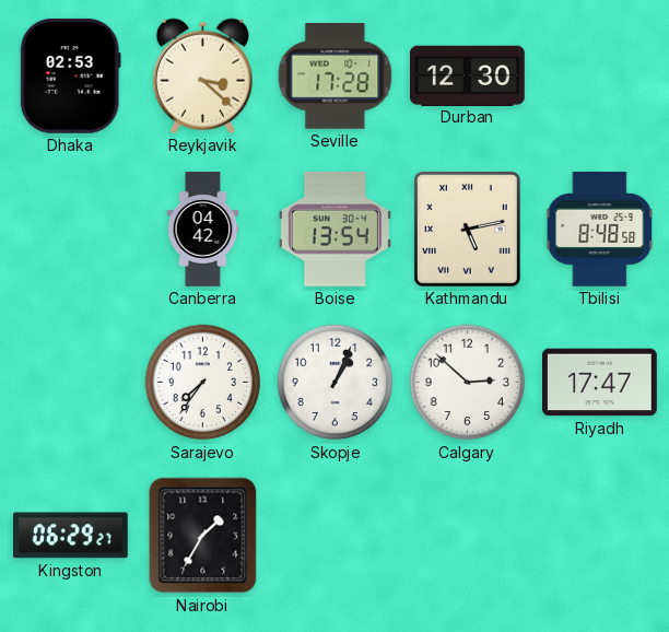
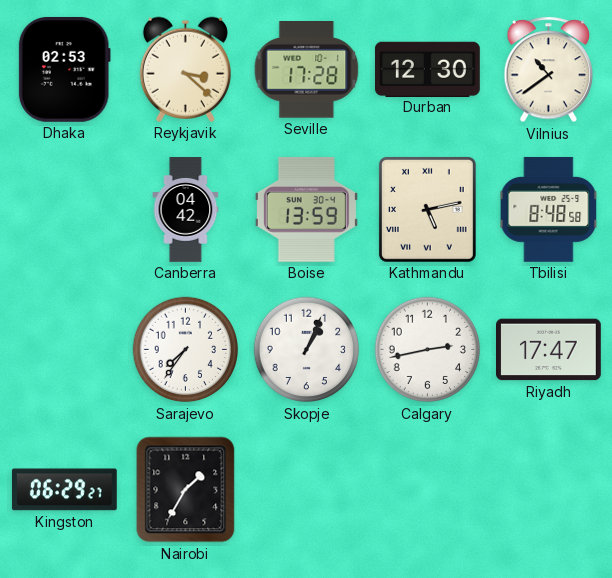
Vilnius: none -> 10:39 (549, 70)
Boise: 13:54 -> 13:59 (306, 209)
Calgary: 2:52 -> 2:43 (428, 350)
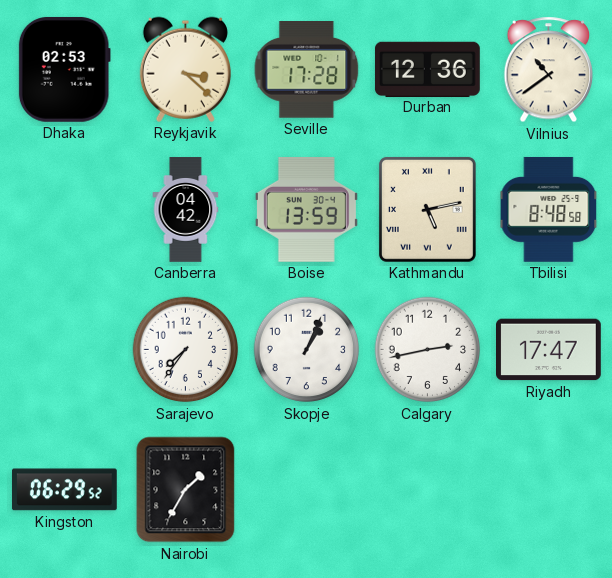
Durban: 12:30 -> 12:36 (427, 69)
Kingston: 06:29:27 -> 06:29:52 (64, 490)
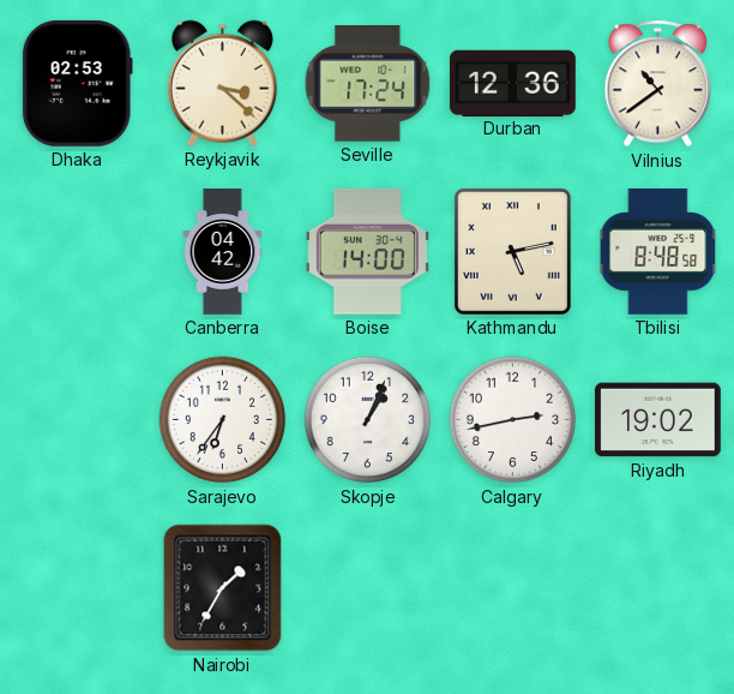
Seville: 17:28 -> 17:24 (368, 84)
Boise: 13:59 -> 14:00 (367, 251)
Sarajevo: 7:36 -> 6:36 (223, 420)
Riyadh: 17:47 -> 19:02 (658, 420)
Kingston: 06:29 -> none (64, 490)
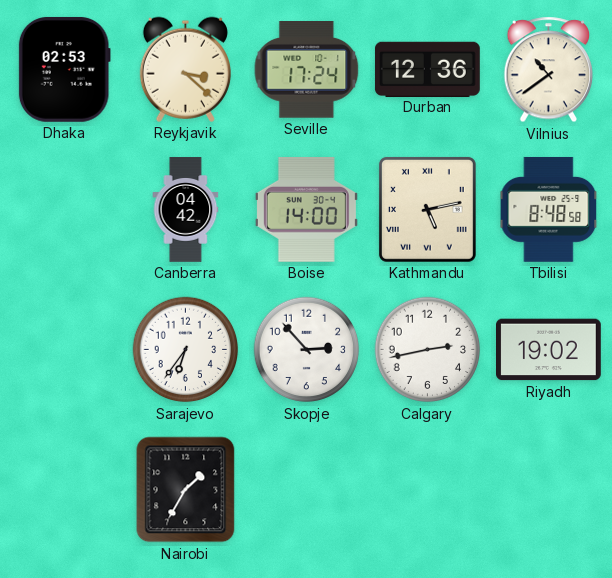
Skopje: 1:04 -> 2:53 (307, 350)
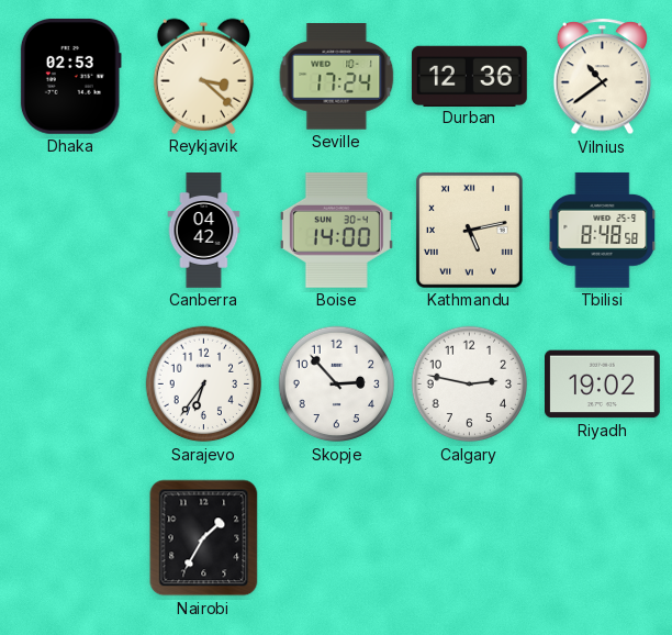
Calgary: 2:43 -> 2:47 (470, 385)
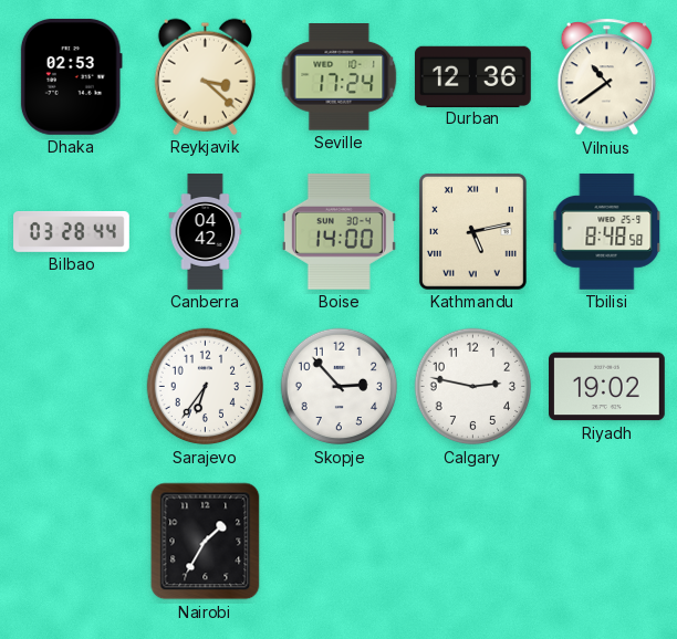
Bilbao: none -> 03:28 (72, 231)
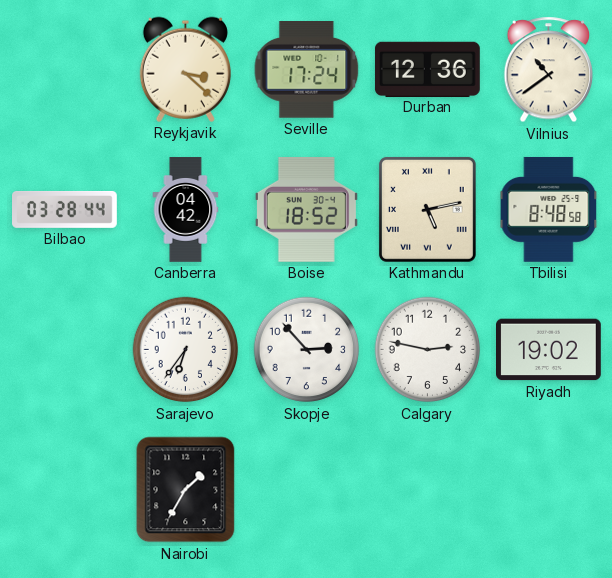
Dhaka: 02:53 -> none (71, 76)
Boise: 14:00 -> 18:52 (306, 209)
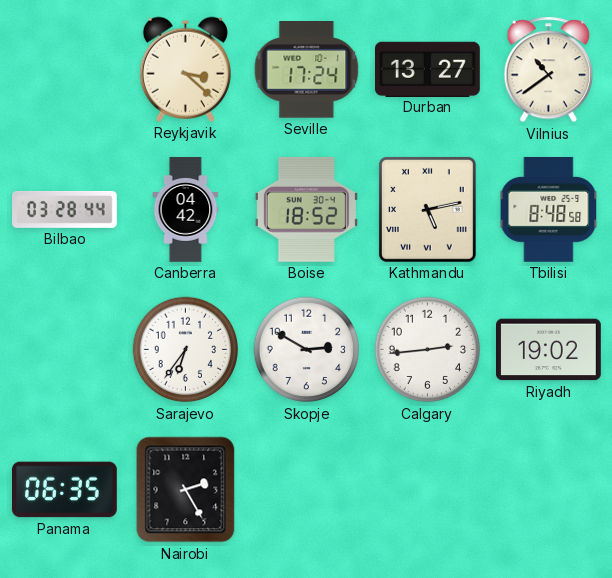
Durban: 12:36 -> 13:27 (427, 69)
Skopje: 2:53 -> 2:50 (307, 350)
Calgary: 2:47 -> 2:44 (428, 350)
Panama: none -> 06:35 (65, 490)
Nairobi: 1:35 -> 2:25 (186, 490)
